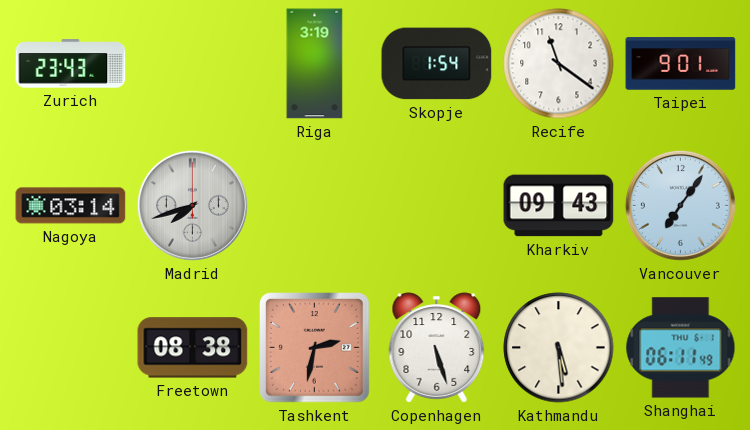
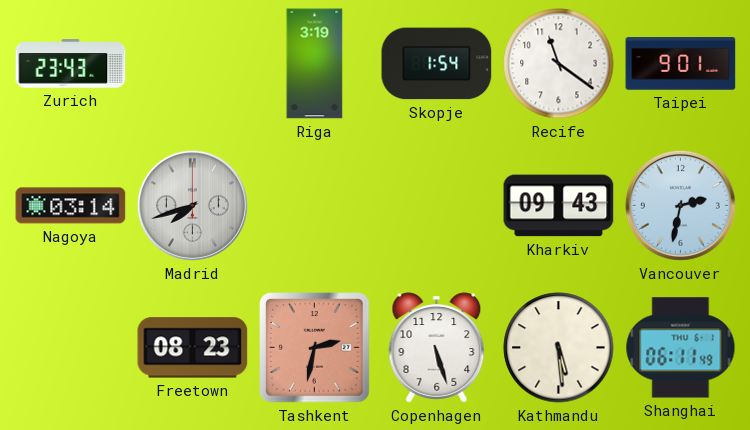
Vancouver: 7:06 -> 2:32 (680, 205)
Freetown: 08:38 -> 08:23 (193, 348)
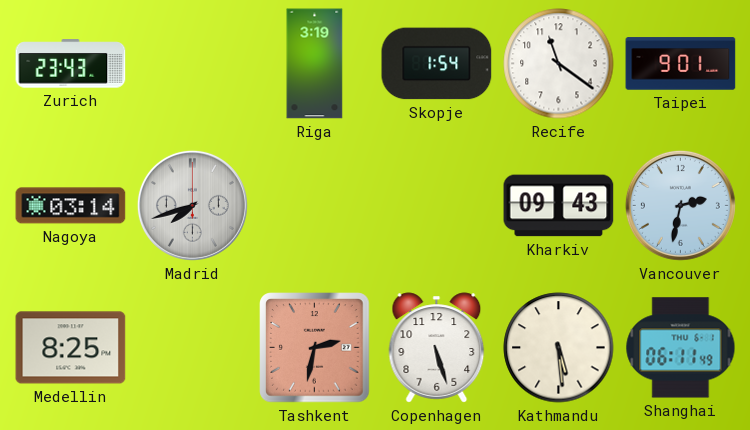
Medellin: none -> 8:25 (71, 348)
Freetown: 08:23 -> none (193, 348)
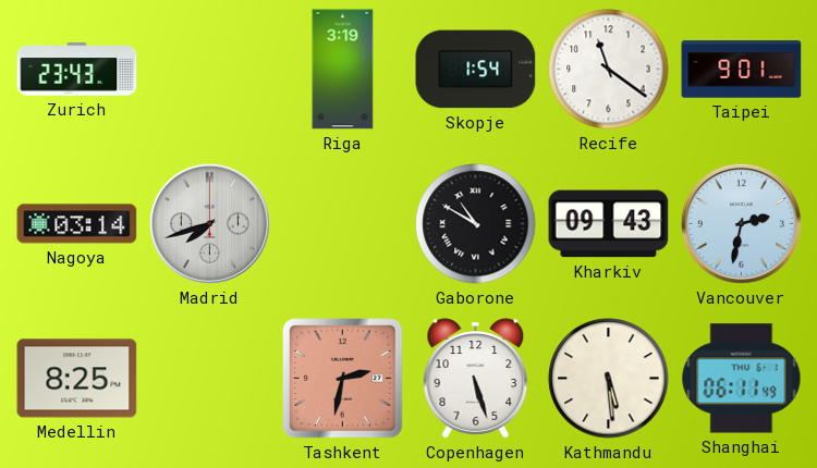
Gaborone: none -> 10:50 (476, 224)
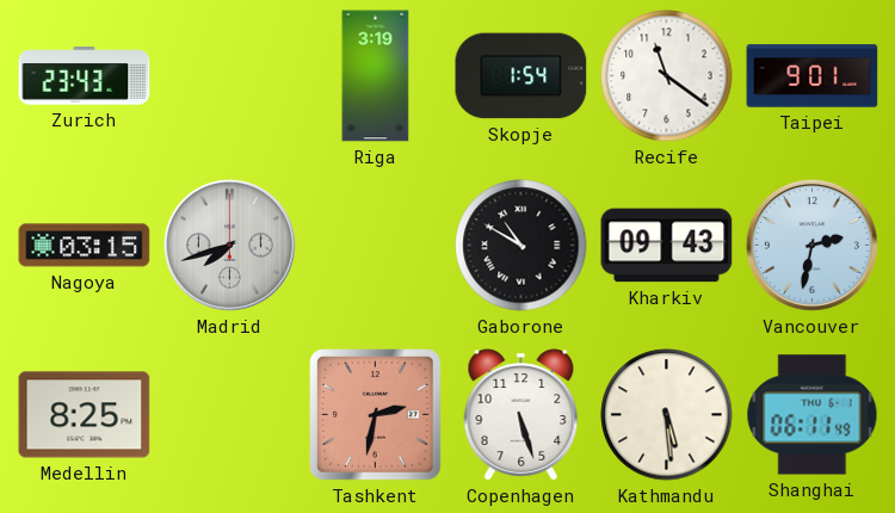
Nagoya: 03:14 -> 03:15 (85, 246)
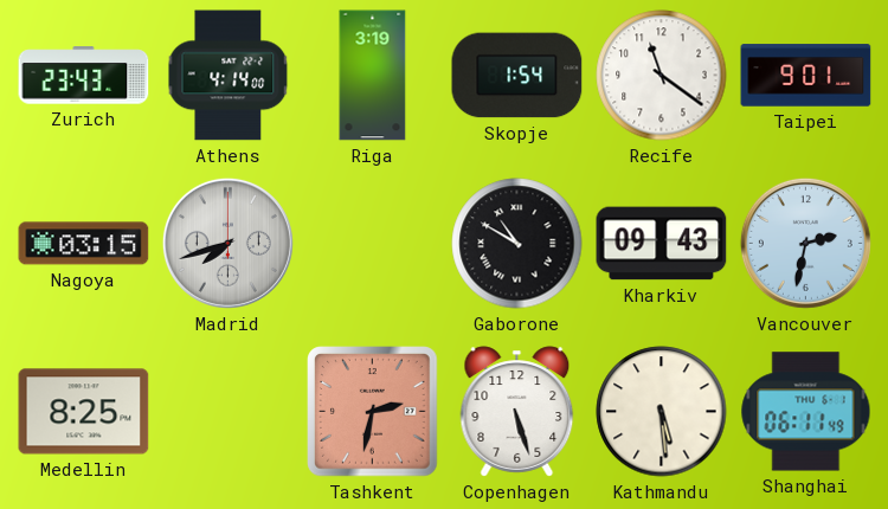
Athens: none -> 4:14 (229, 76)
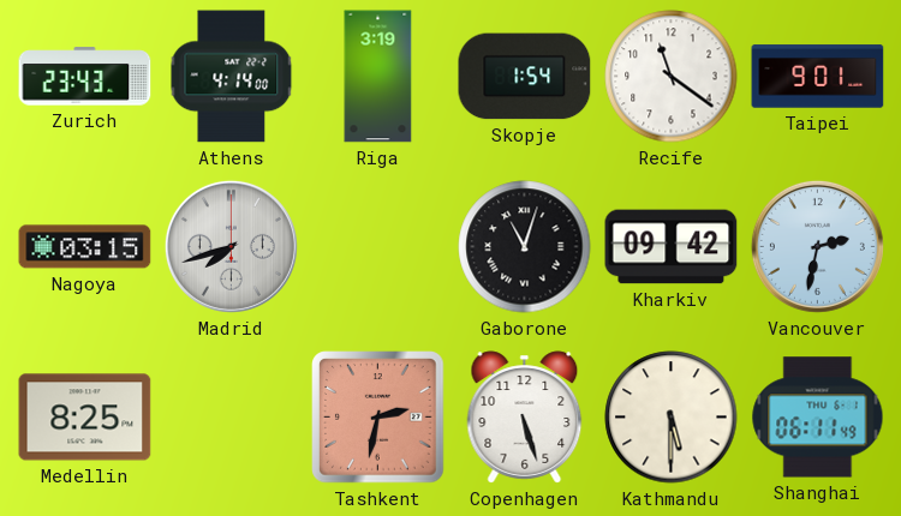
Gaborone: 10:50 -> 11:03 (525, 247)
Kharkiv: 09:43 -> 09:42 (672, 247)
Kathmandu: 5:29 -> 5:30 (672, 418)
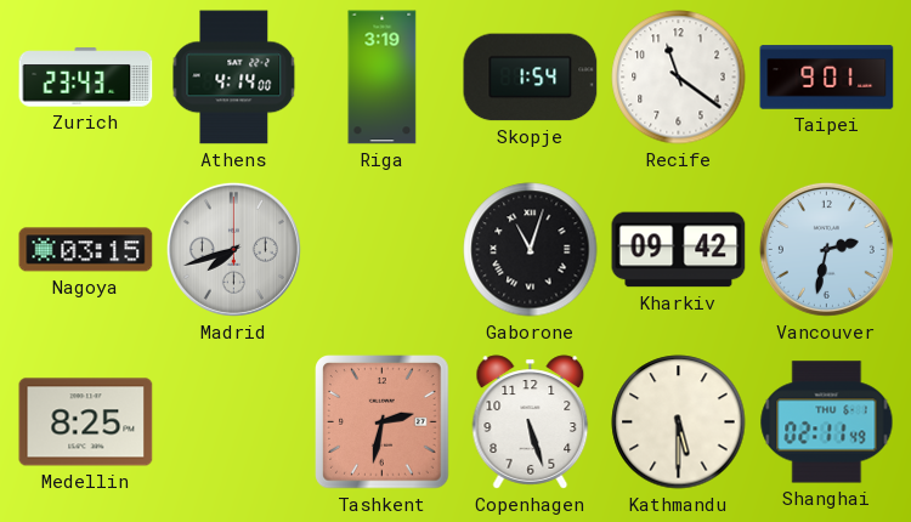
Shanghai: 06:11 -> 02:11 (827, 422)
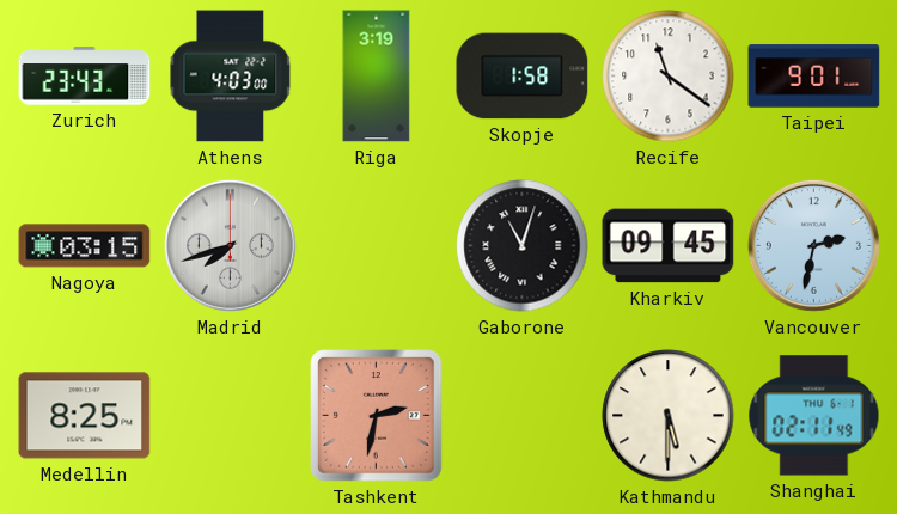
Athens: 4:14 -> 4:03 (231, 77)
Skopje: 1:54 -> 1:58 (523, 77)
Kharkiv: 09:42 -> 09:45 (669, 246)
Copenhagen: 5:27 -> none (531, 422)
